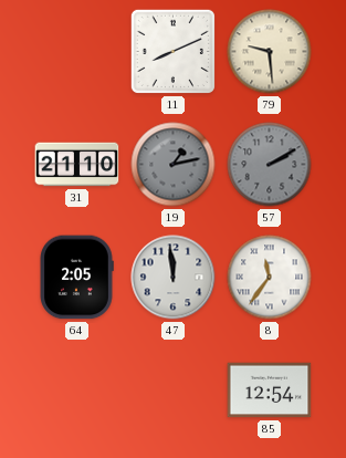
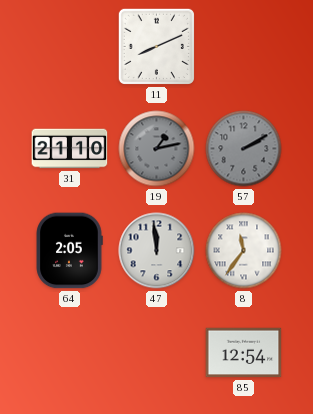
79: 9:29 -> none (270, 52)
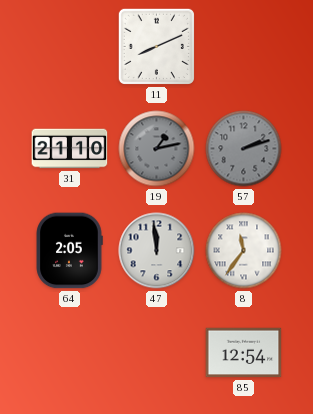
57: 2:10 -> 2:12 (244, 149)
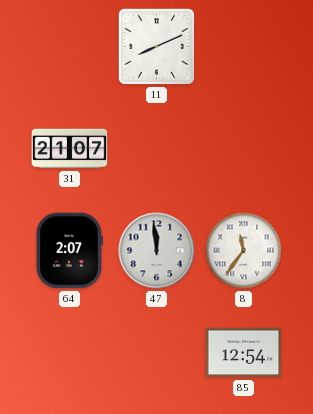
31: 21:10 -> 21:07 (70, 149)
19: 1:13 -> none (157, 149)
57: 2:12 -> none (244, 149)
64: 2:05 -> 2:07 (69, 251)
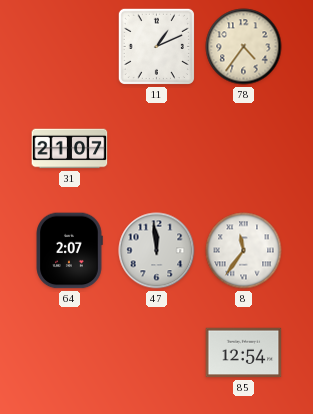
11: 8:11 -> 1:11 (156, 46)
78: none -> 4:36 (244, 47)
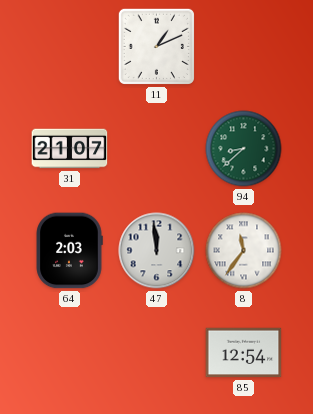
78: 4:36 -> none (244, 47)
94: none -> 8:38 (244, 149)
64: 2:07 -> 2:03 (69, 251)
